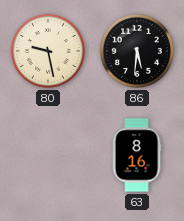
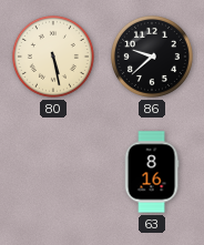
80: 9:28 -> 5:28 (53, 57)
86: 5:31 -> 9:38 (152, 57)
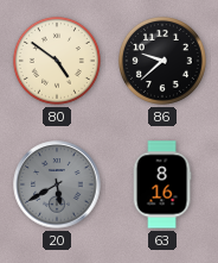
80: 5:28 -> 4:51 (57, 61)
20: none -> 5:40 (57, 184)
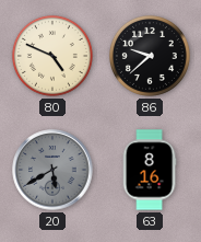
80: 4:51 -> 4:49 (52, 56)
